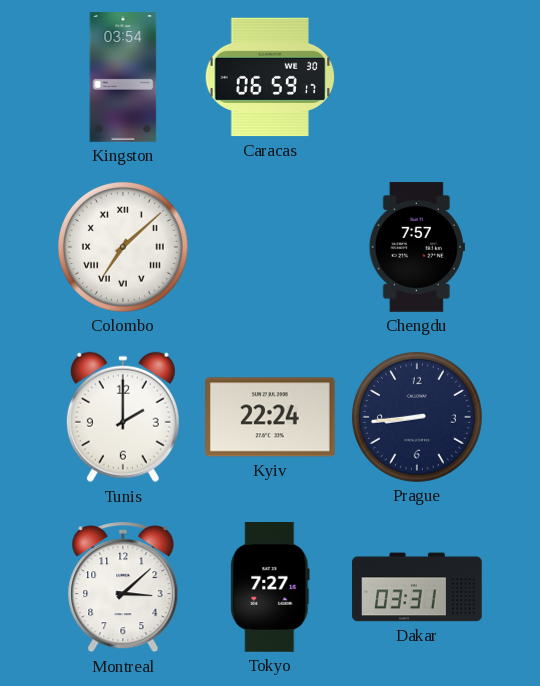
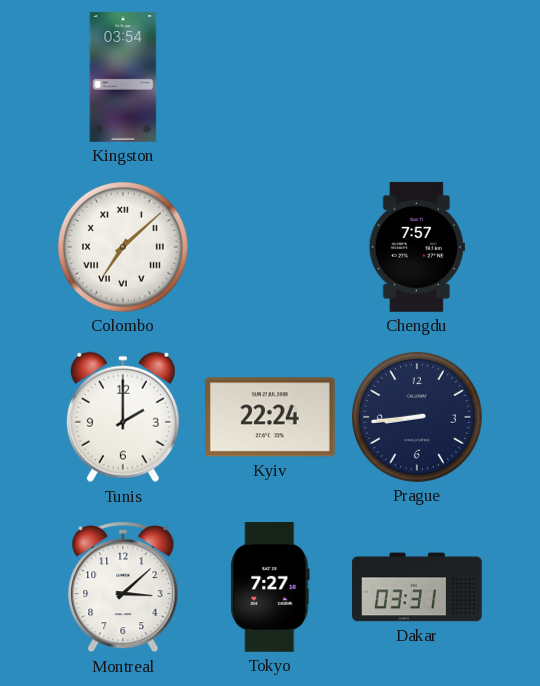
Caracas: 06:59 -> none (270, 77)
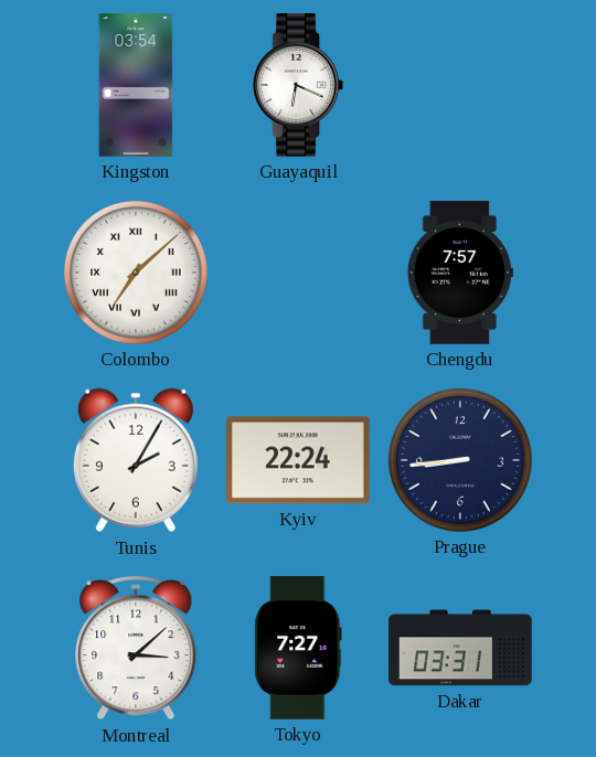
Guayaquil: none -> 6:19 (297, 86)
Tunis: 2:00 -> 2:05 (136, 460)
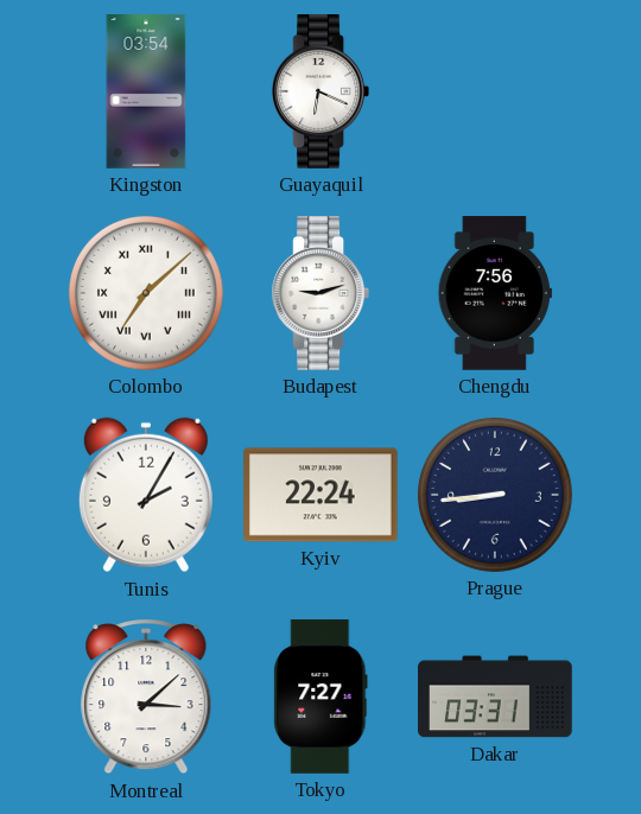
Budapest: none -> 9:12 (319, 294)
Chengdu: 7:57 -> 7:56 (495, 293)
